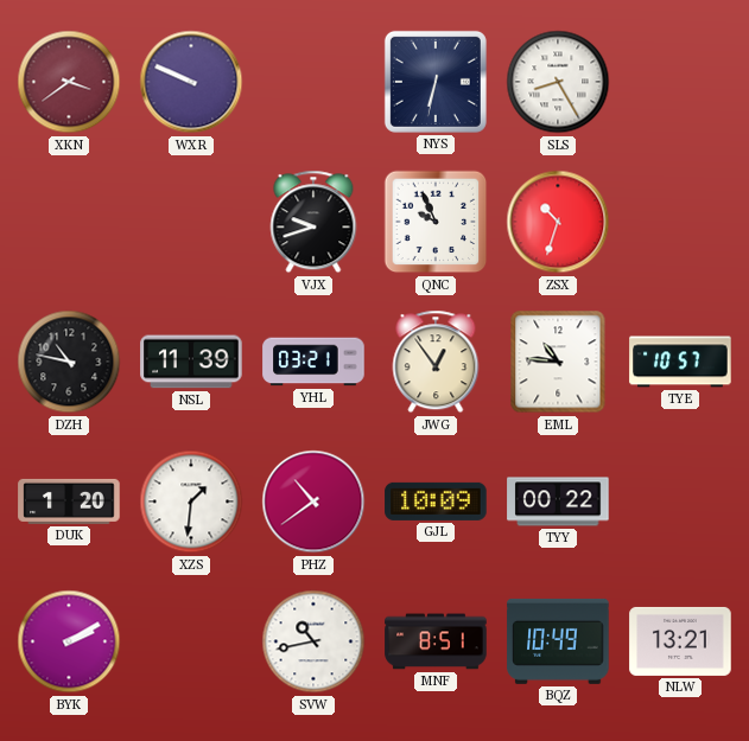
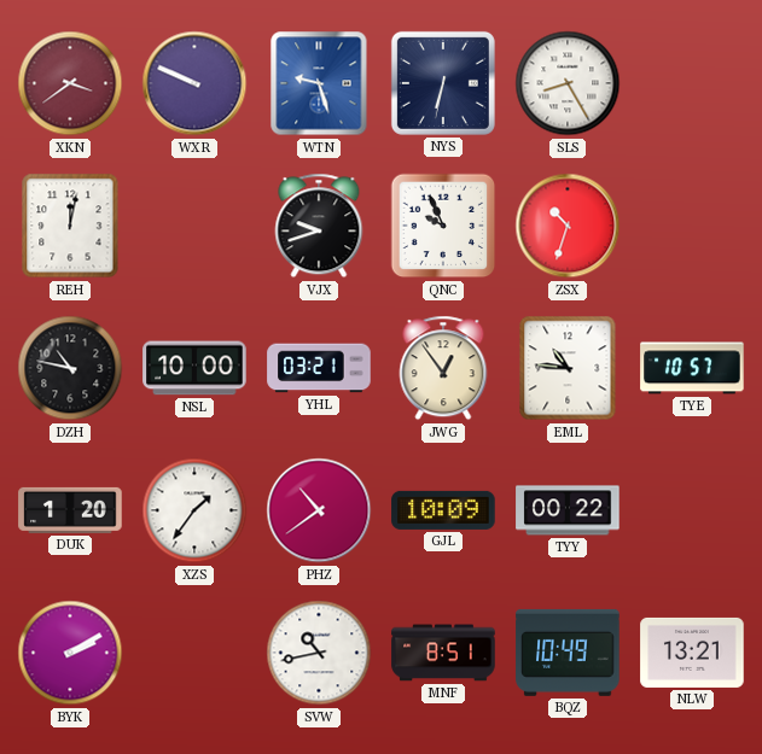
WTN: none -> 9:27 (319, 83)
REH: none -> 12:02 (70, 226)
NSL: 11:39 -> 10:00 (194, 368)
XZS: 1:31 -> 1:36 (194, 510)
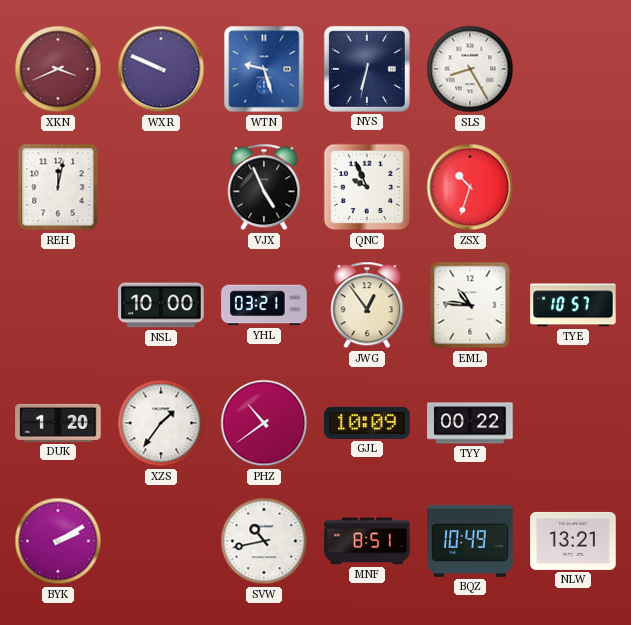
XKN: 3:39 -> 3:41 (58, 69)
VJX: 9:42 -> 4:56 (264, 187)
DZH: 10:47 -> none (70, 368)
